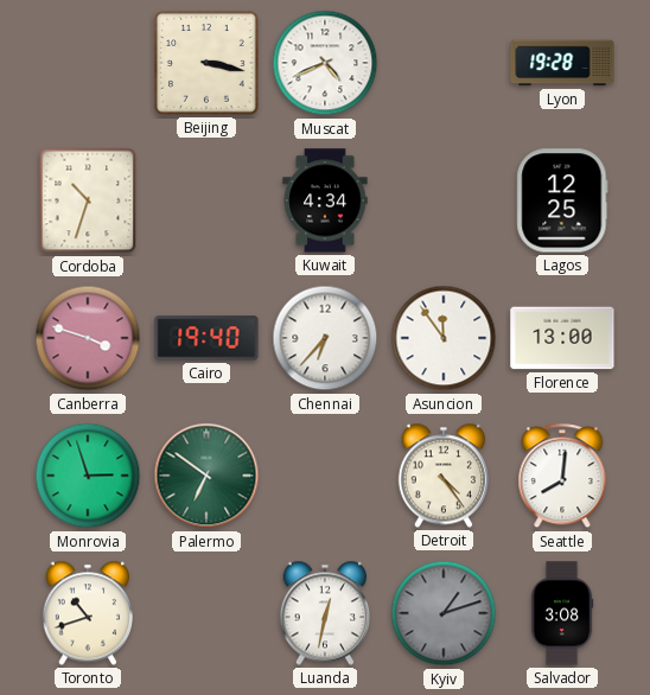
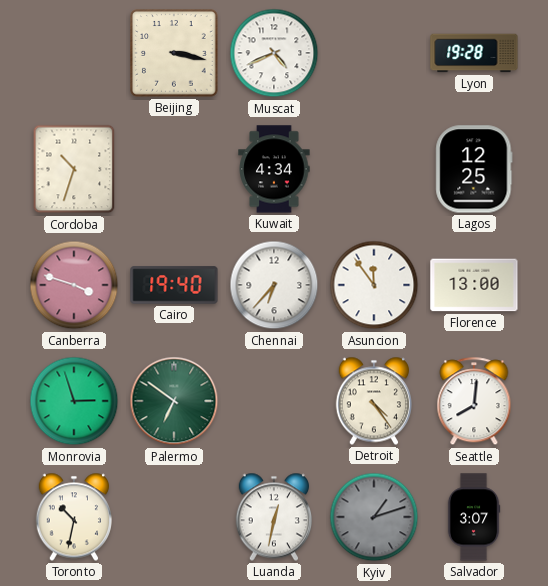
Toronto: 10:42 -> 10:32 (73, 517)
Salvador: 3:08 -> 3:07 (474, 517)
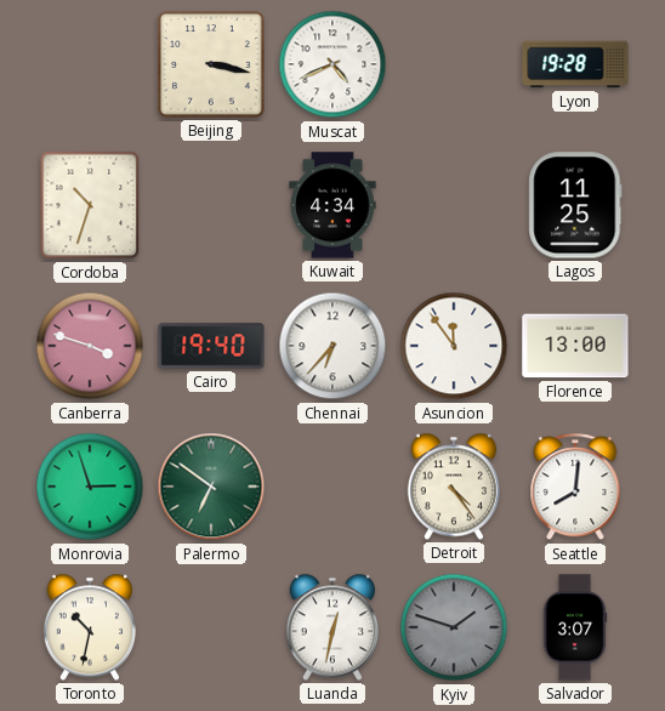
Lagos: 12:25 -> 11:25 (575, 205)
Kyiv: 1:12 -> 1:48 (454, 627)
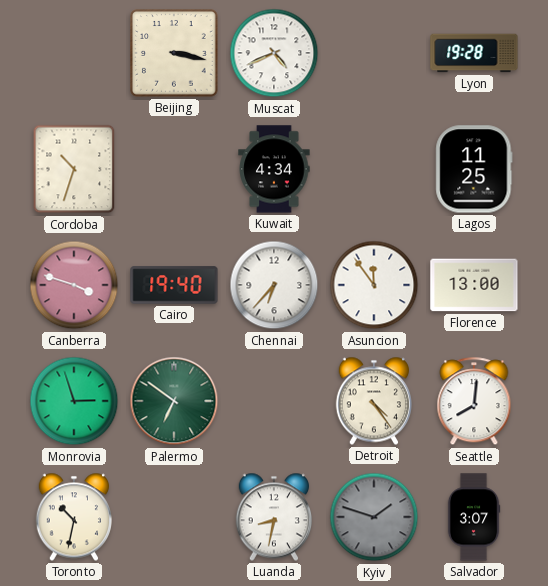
Luanda: 12:32 -> 8:32 (273, 517)
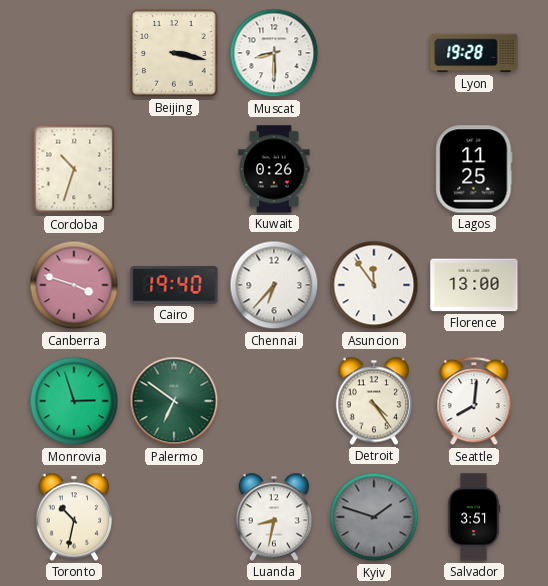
Muscat: 4:41 -> 8:30 (274, 53)
Kuwait: 4:34 -> 0:26 (274, 169)
Salvador: 3:07 -> 3:51 (474, 517)
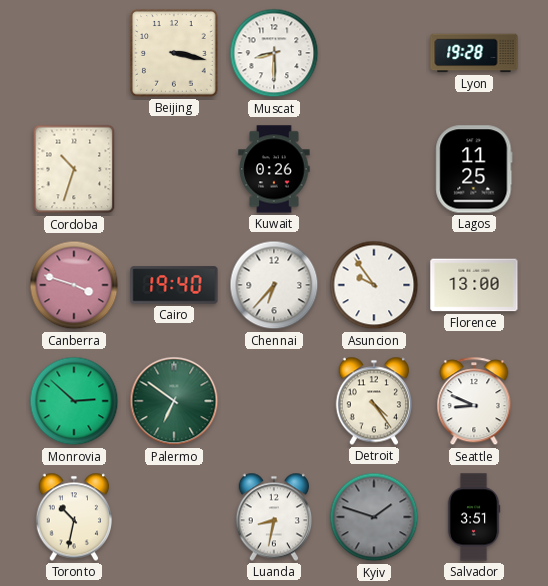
Asuncion: 11:54 -> 9:54 (374, 285)
Monrovia: 2:57 -> 2:52 (74, 401)
Seattle: 8:01 -> 8:49 (474, 402)
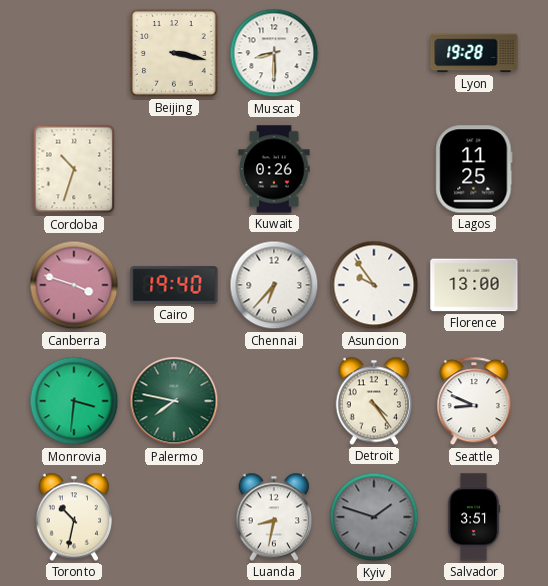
Monrovia: 2:52 -> 3:31 (74, 401)
Palermo: 6:51 -> 7:47 (174, 401)
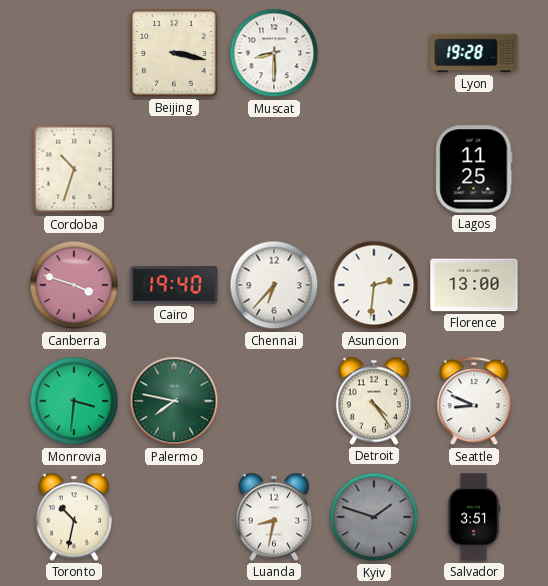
Kuwait: 0:26 -> none (274, 169)
Asuncion: 9:54 -> 2:31 (374, 285)
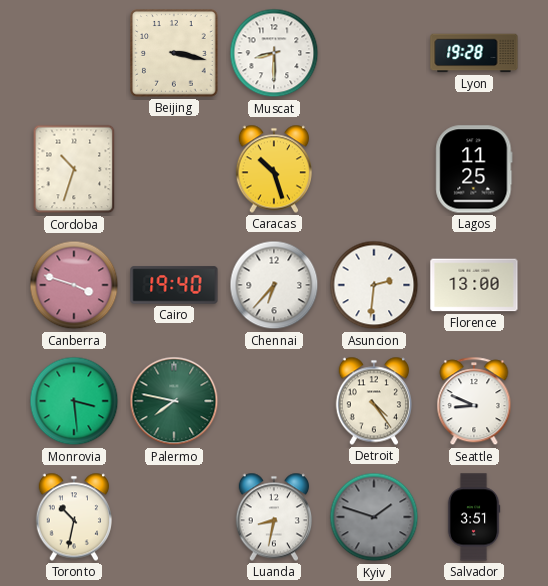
Caracas: none -> 10:27 (273, 169)
Monrovia: 3:31 -> 3:29 (74, 401)
